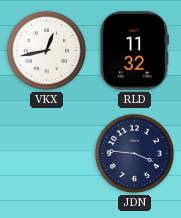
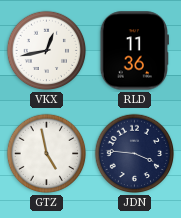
RLD: 11:32 -> 11:36 (134, 51)
GTZ: none -> 4:58 (47, 154)
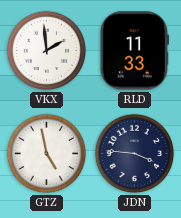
VKX: 12:43 -> 1:59 (47, 51)
RLD: 11:36 -> 11:33 (134, 51)
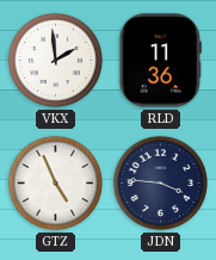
RLD: 11:33 -> 11:36 (160, 61)
GTZ: 4:58 -> 4:56 (56, 184)
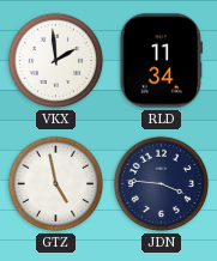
RLD: 11:36 -> 11:34 (161, 61)
GTZ: 4:56 -> 4:58 (56, 184)
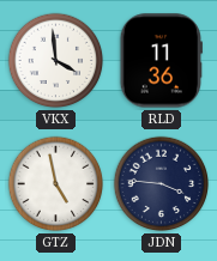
VKX: 1:59 -> 3:59 (56, 61)
RLD: 11:34 -> 11:36 (161, 61)
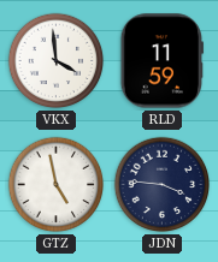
RLD: 11:36 -> 11:59 (161, 61)
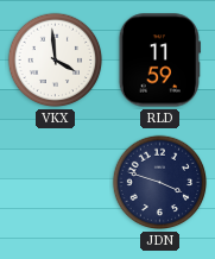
GTZ: 4:58 -> none (57, 185)
JDN: 3:46 -> 3:48 (160, 183)
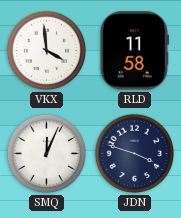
RLD: 11:59 -> 11:58 (134, 51)
SMQ: none -> 12:04 (47, 154)
